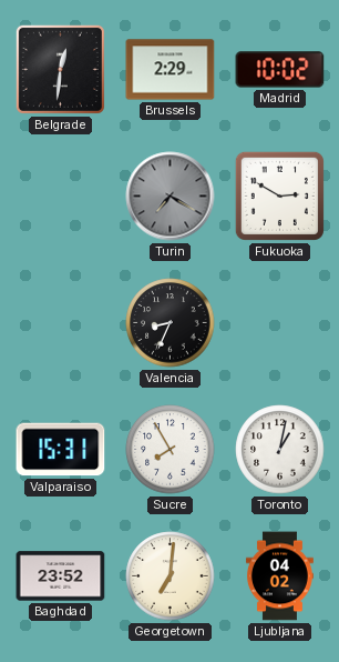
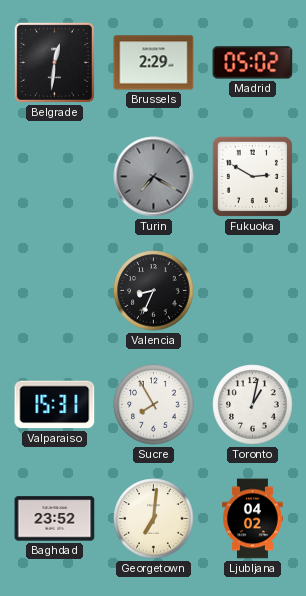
Madrid: 10:02 -> 05:02 (253, 63)
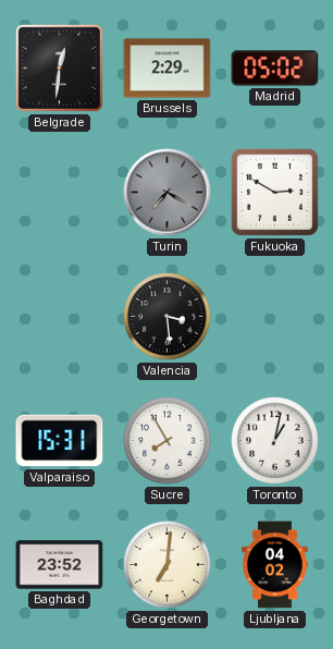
Valencia: 8:34 -> 3:29 (168, 317)
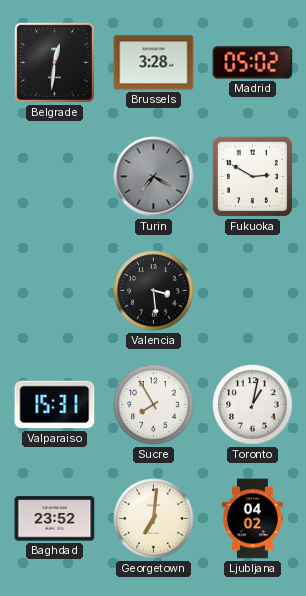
Brussels: 2:29 -> 3:28 (154, 63)
